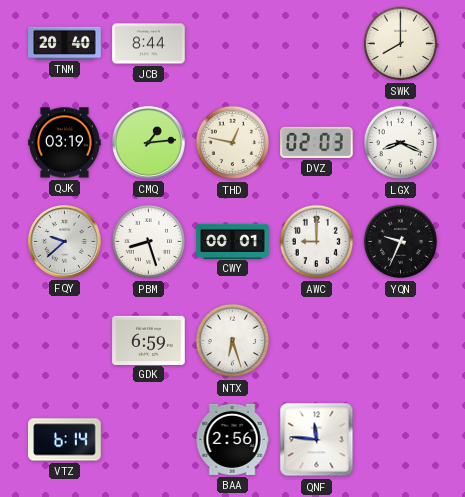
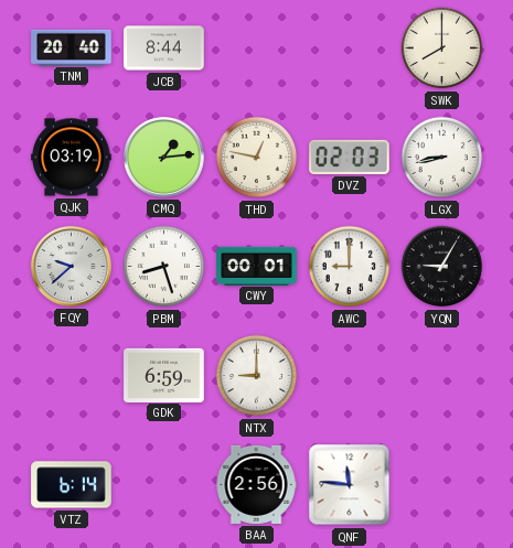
LGX: 8:19 -> 8:43 (442, 158)
YQN: 9:34 -> 9:05 (442, 267)
NTX: 6:27 -> 9:00 (257, 376)
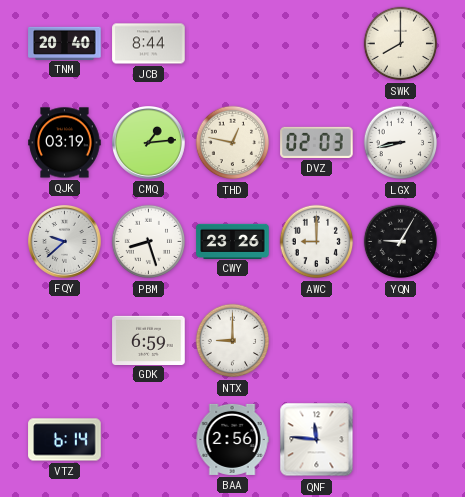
CWY: 00:01 -> 23:26 (233, 241)
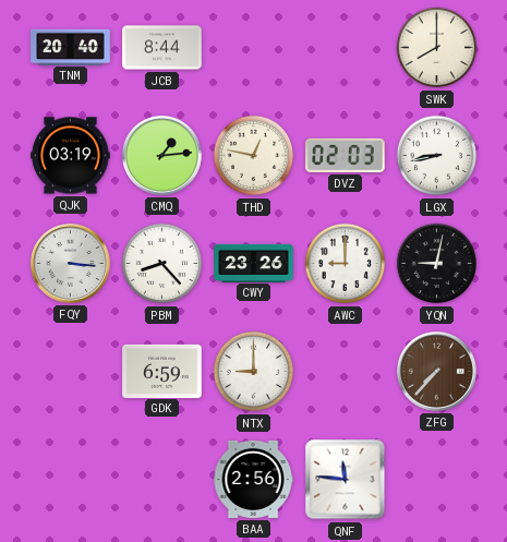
FQY: 9:38 -> 3:16 (71, 264)
PBM: 8:27 -> 8:23 (162, 264)
YQN: 9:05 -> 9:02 (437, 264)
ZFG: none -> 7:37 (437, 372)
VTZ: 6:14 -> none (65, 440)
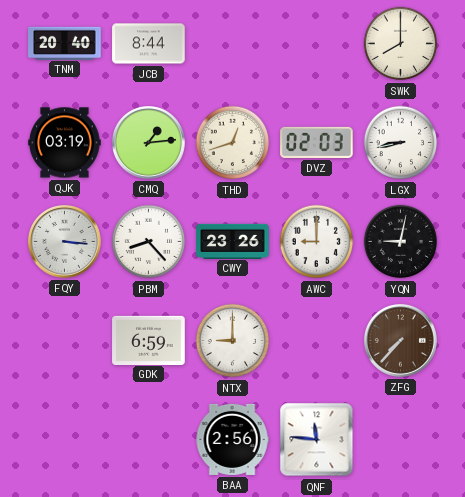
THD: 12:47 -> 12:42 (233, 143)
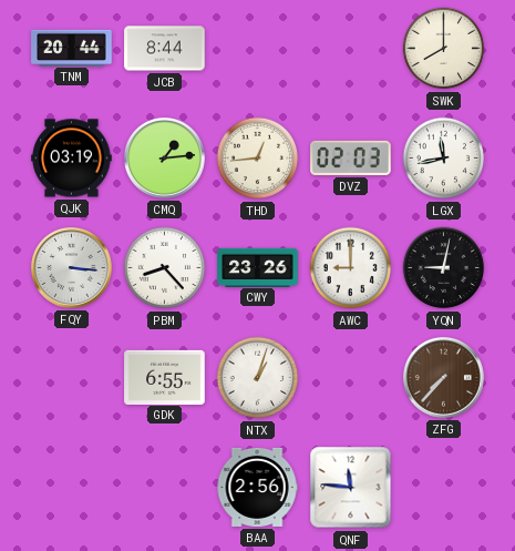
TNM: 20:40 -> 20:44 (72, 48)
THD: 12:42 -> 12:44 (258, 159)
LGX: 8:43 -> 11:43 (444, 159)
GDK: 6:59 -> 6:55 (165, 377)
NTX: 9:00 -> 1:03 (258, 378)
